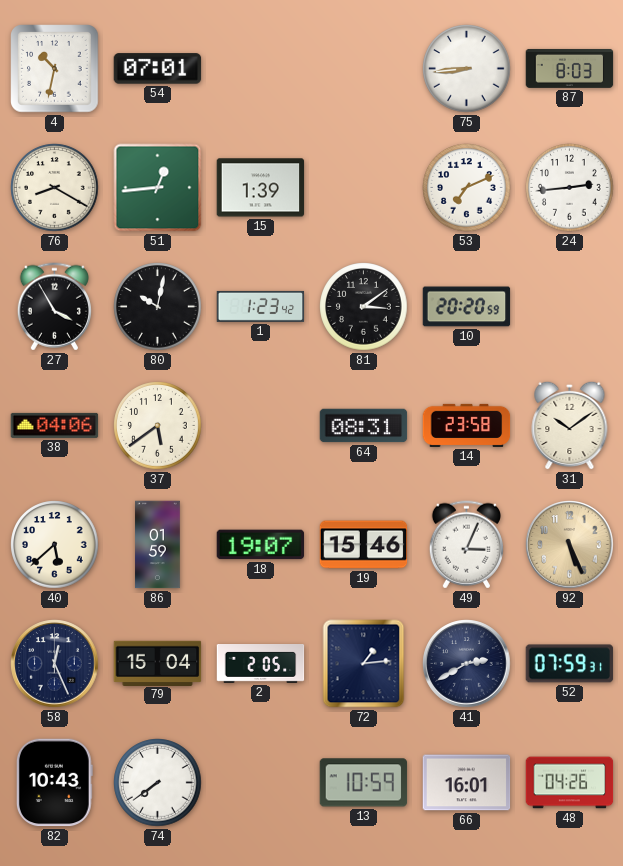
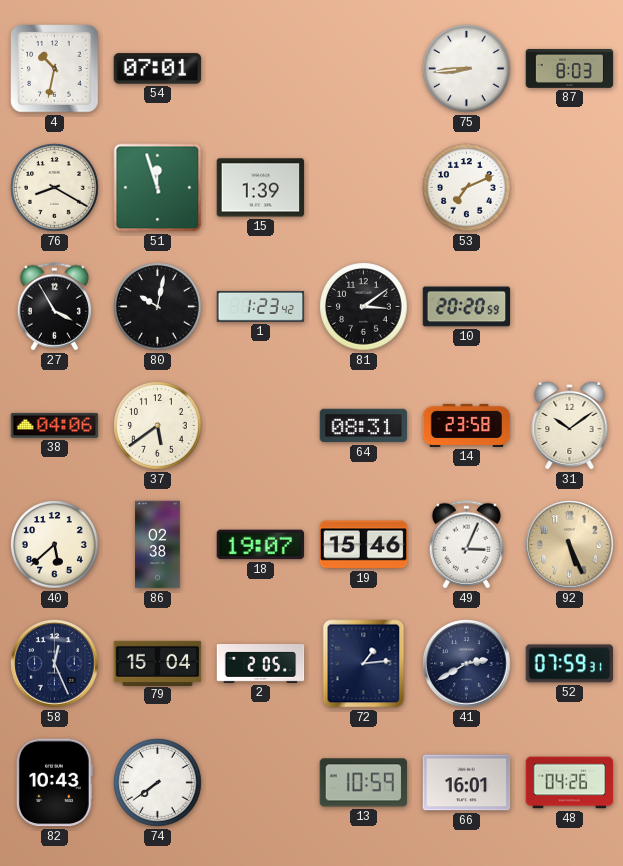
51: 12:44 -> 11:57 (158, 188)
24: 2:44 -> none (570, 188)
86: 01:59 -> 02:38 (158, 545)
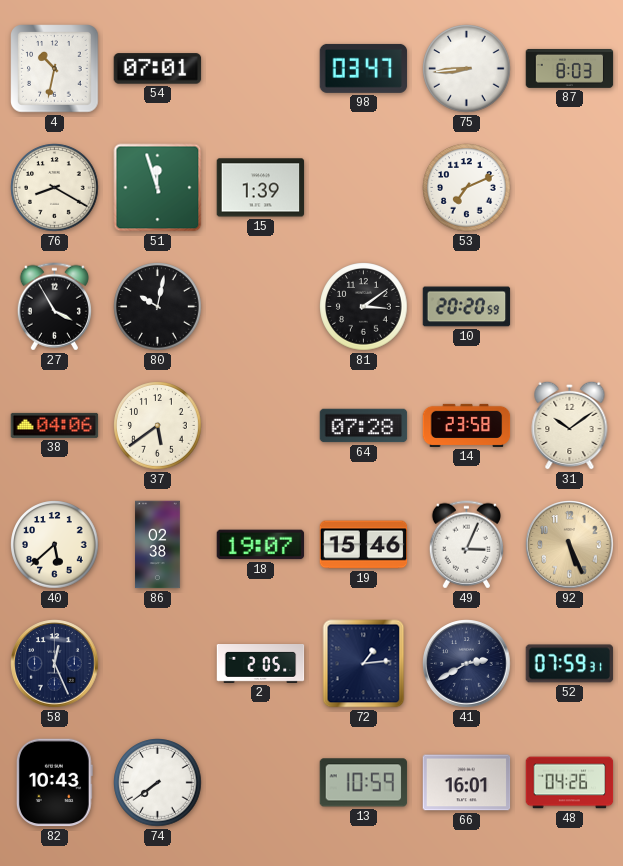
98: none -> 03:47 (364, 68)
1: 1:23 -> none (261, 306)
64: 08:31 -> 07:28 (364, 426)
79: 15:04 -> none (158, 663)
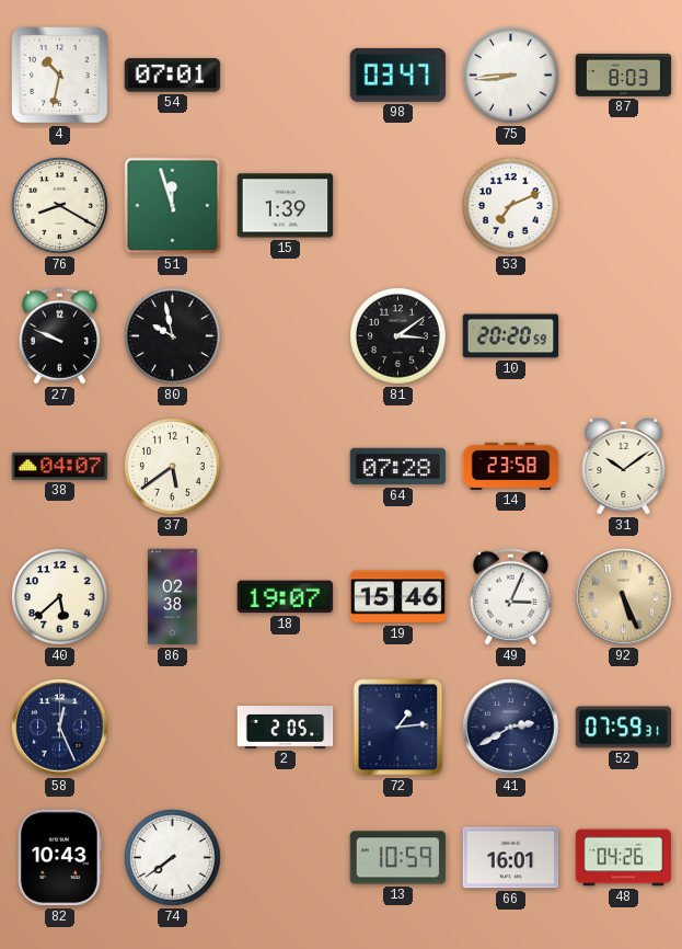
27: 3:55 -> 9:49 (59, 336)
80: 10:02 -> 9:58 (173, 336)
38: 04:06 -> 04:07 (60, 466)
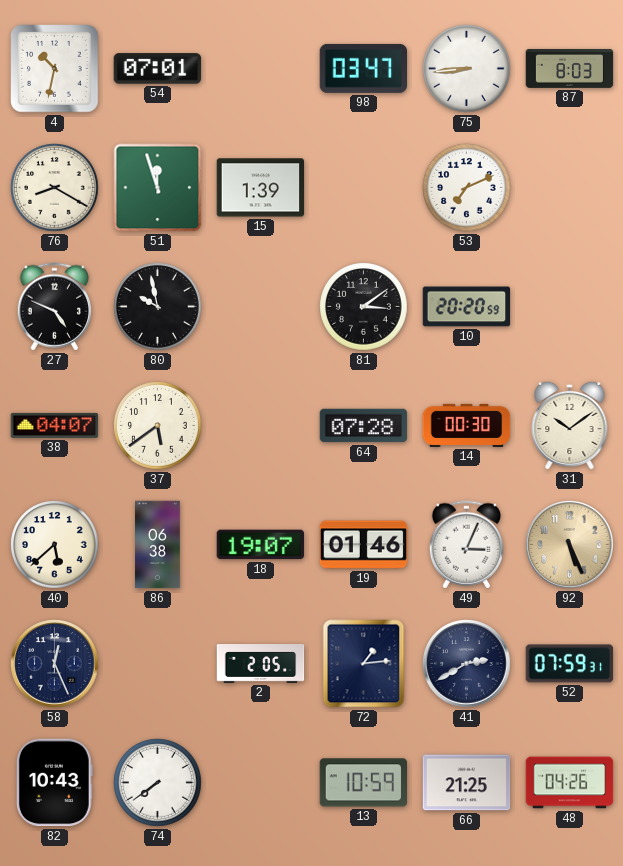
27: 9:49 -> 4:49 (54, 307)
14: 23:58 -> 00:30 (467, 425)
86: 02:38 -> 06:38 (158, 545)
19: 15:46 -> 01:46 (364, 545)
66: 16:01 -> 21:25 (467, 783)
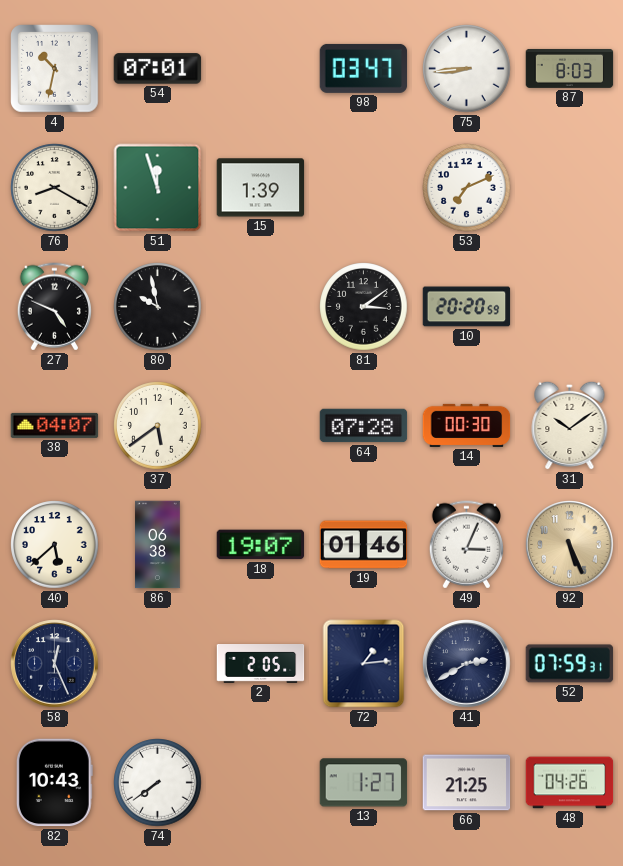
13: 10:59 -> 1:27 (364, 783)
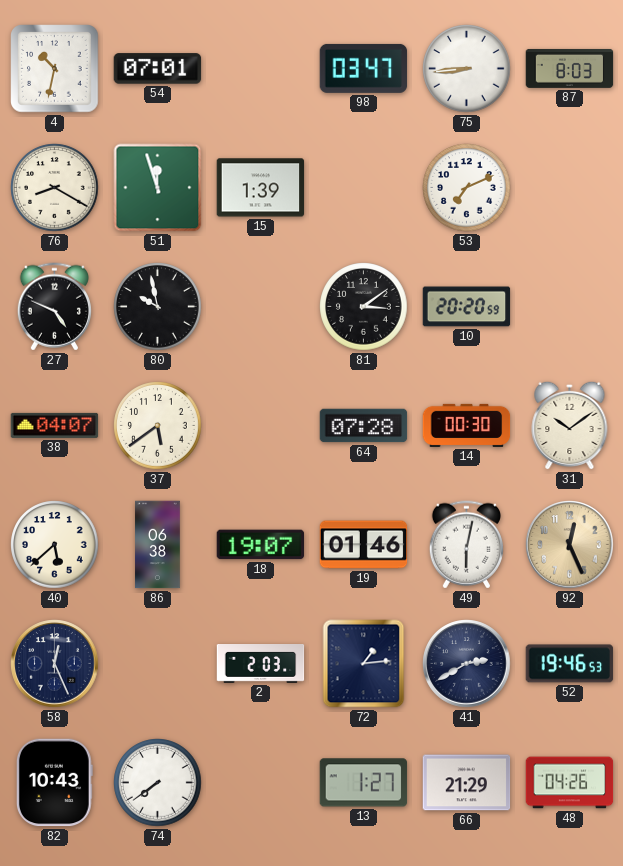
49: 3:04 -> 6:02 (466, 545)
92: 5:26 -> 12:26 (570, 545)
2: 2:05 -> 2:03 (261, 664)
52: 07:59 -> 19:46 (570, 664)
66: 21:25 -> 21:29 (467, 783)
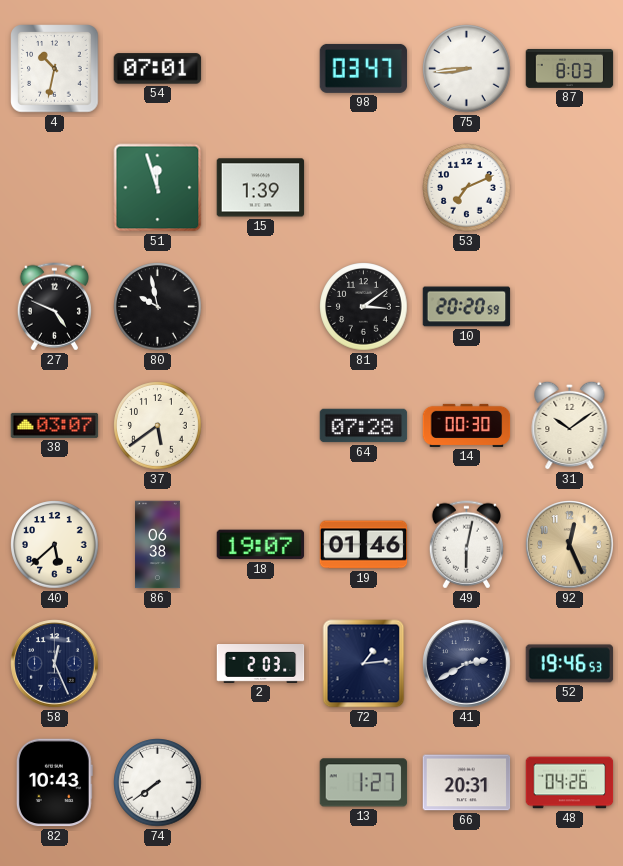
76: 8:20 -> none (55, 188)
38: 04:07 -> 03:07 (55, 425)
66: 21:29 -> 20:31 (467, 783)
